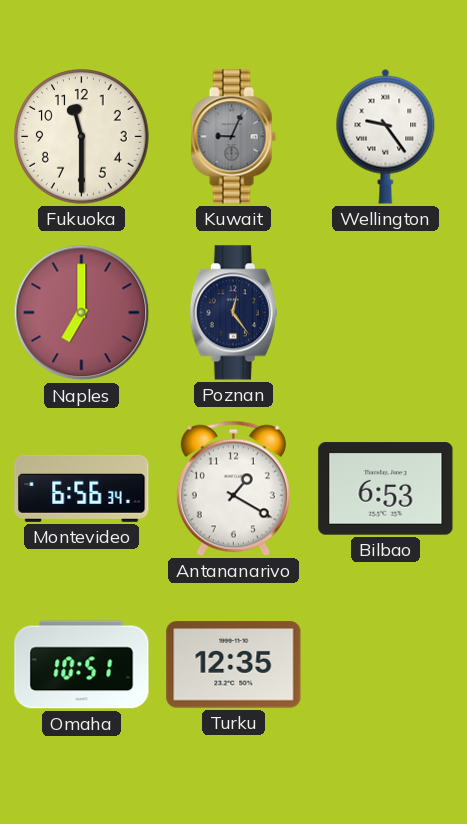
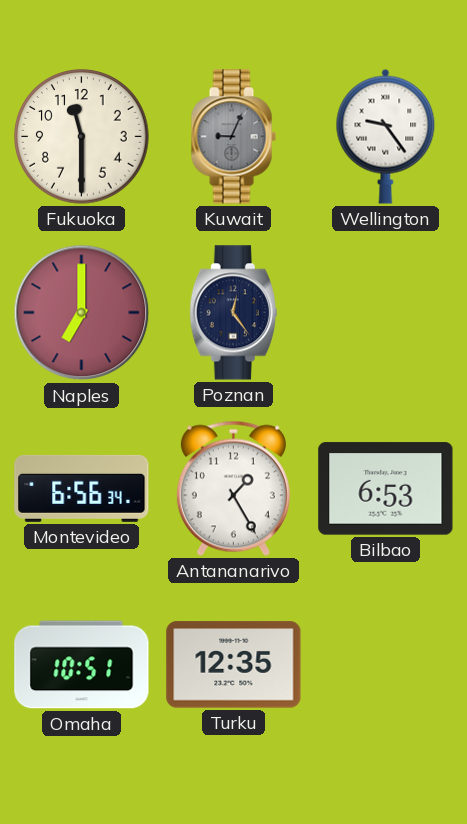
Antananarivo: 1:20 -> 1:25 (233, 488)
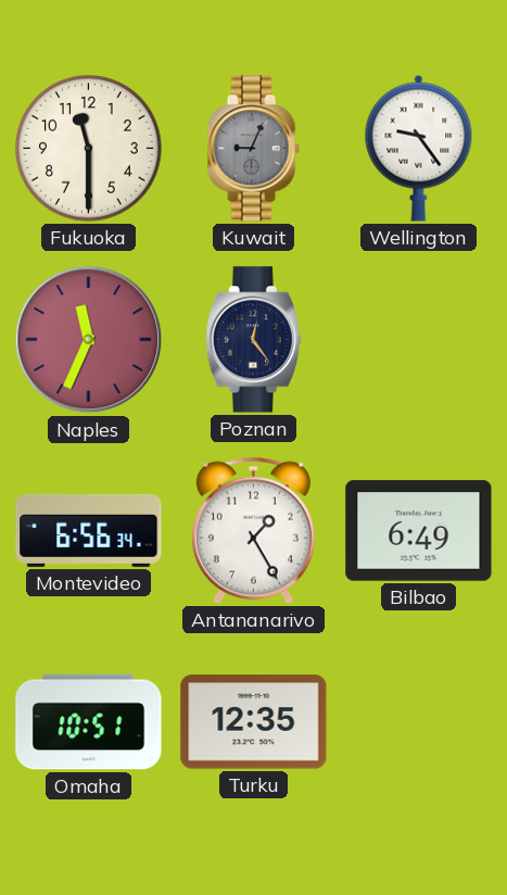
Naples: 7:00 -> 11:34 (89, 340)
Bilbao: 6:53 -> 6:49 (419, 531)
